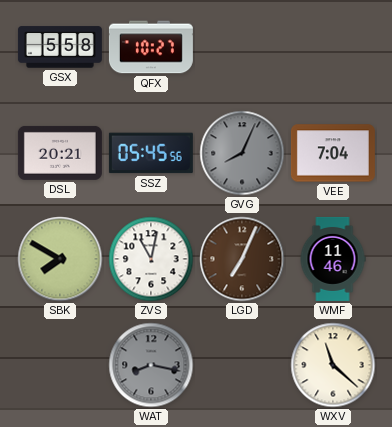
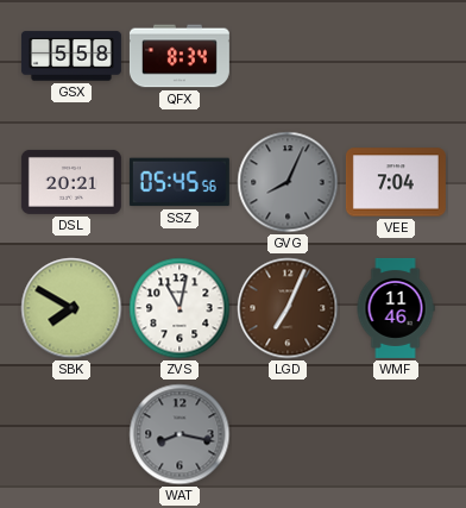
QFX: 10:27 -> 8:34 (180, 56)
WXV: 11:22 -> none (333, 365)
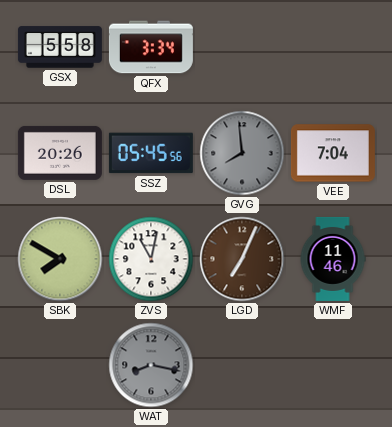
QFX: 8:34 -> 3:34 (151, 47)
DSL: 20:21 -> 20:26 (60, 153)
GVG: 8:04 -> 7:59 (242, 153)
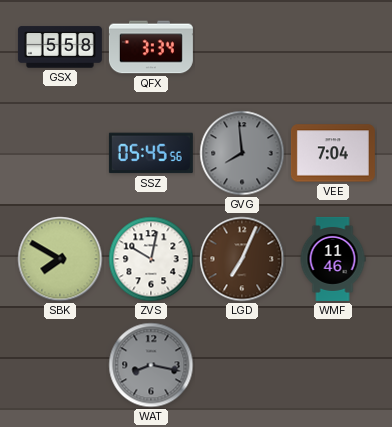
DSL: 20:26 -> none (60, 153)
ZVS: 11:02 -> 10:02 (151, 259)
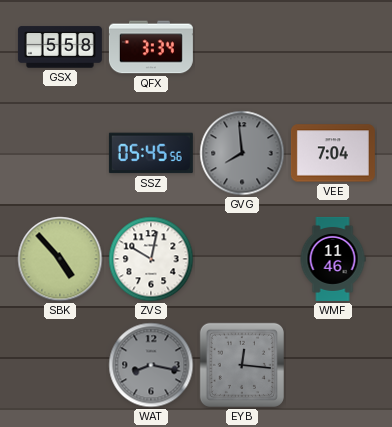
SBK: 7:50 -> 4:53 (60, 259)
LGD: 7:04 -> none (242, 259)
EYB: none -> 12:16 (242, 365)
